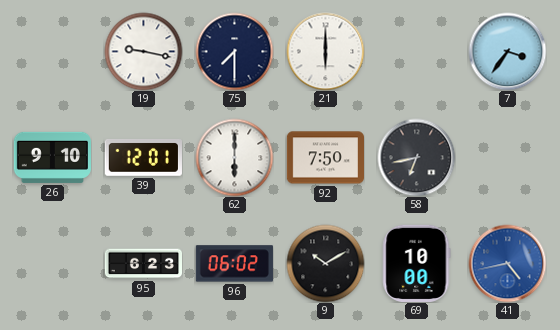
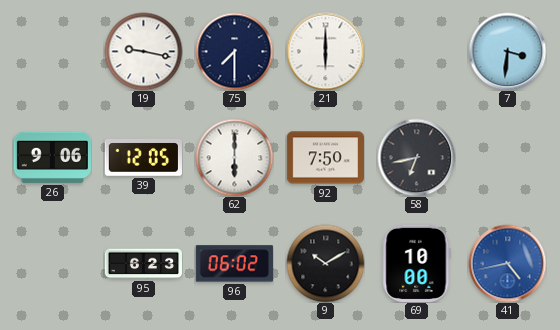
7: 3:36 -> 3:31 (507, 51)
26: 9:10 -> 9:06 (52, 157)
39: 12:01 -> 12:05 (143, 158)
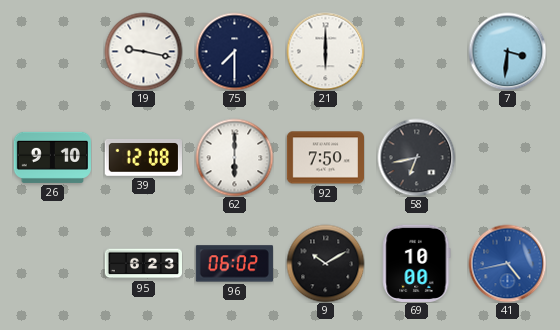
26: 9:06 -> 9:10 (52, 157)
39: 12:05 -> 12:08 (143, 158)
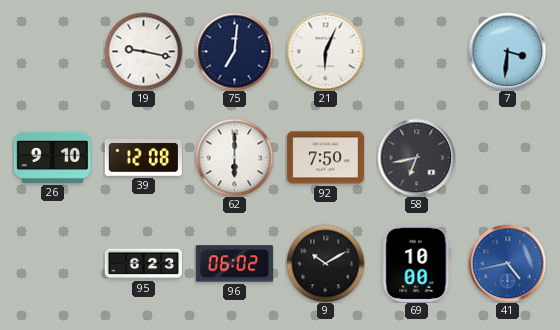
75: 7:30 -> 7:01 (234, 51)
21: 6:00 -> 6:04 (325, 51)
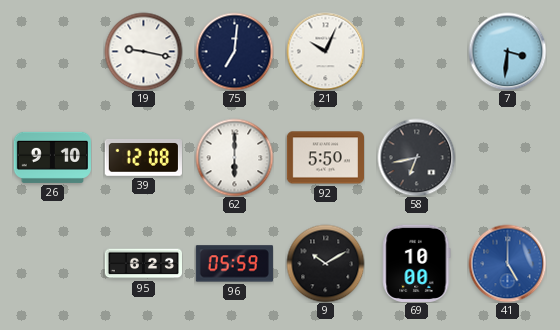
21: 6:04 -> 10:04 (325, 51)
92: 7:50 -> 5:50 (325, 158)
96: 06:02 -> 05:59 (234, 264)
41: 4:43 -> 5:00 (507, 263)
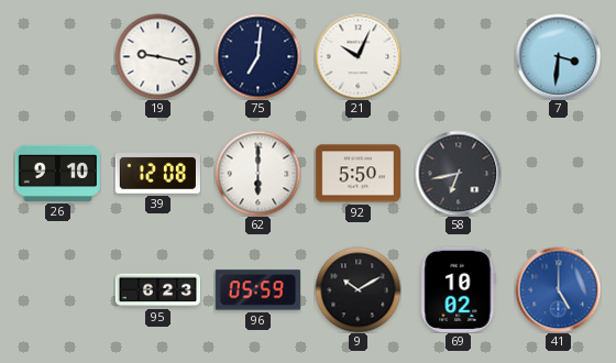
69: 10:00 -> 10:02 (459, 289)
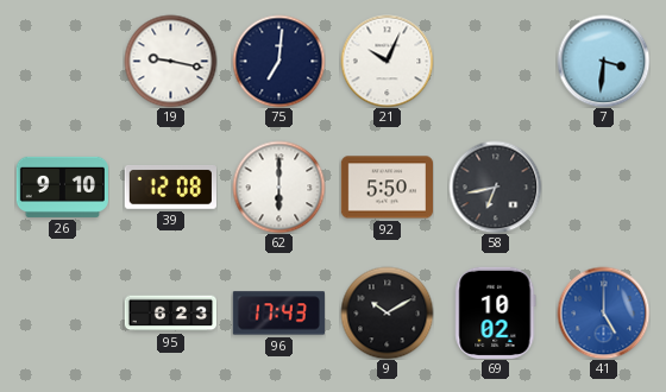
96: 05:59 -> 17:43 (278, 314)
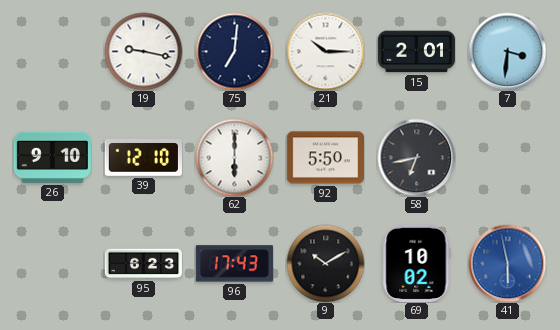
21: 10:04 -> 10:15 (325, 51)
15: none -> 2:01 (416, 52)
39: 12:08 -> 12:10 (143, 158)
41: 5:00 -> 5:58 (507, 263)
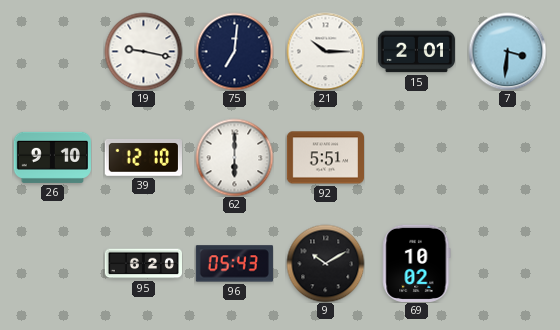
92: 5:50 -> 5:51 (325, 158)
58: 6:43 -> none (416, 157)
95: 6:23 -> 6:20 (143, 264)
96: 17:43 -> 05:43 (234, 264)
41: 5:58 -> none (507, 263)
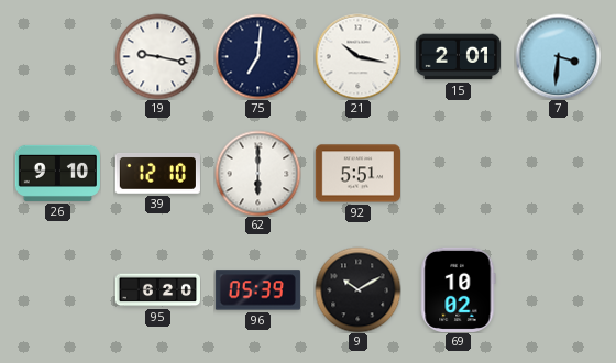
21: 10:15 -> 10:17 (358, 56)
96: 05:43 -> 05:39 (257, 290)
